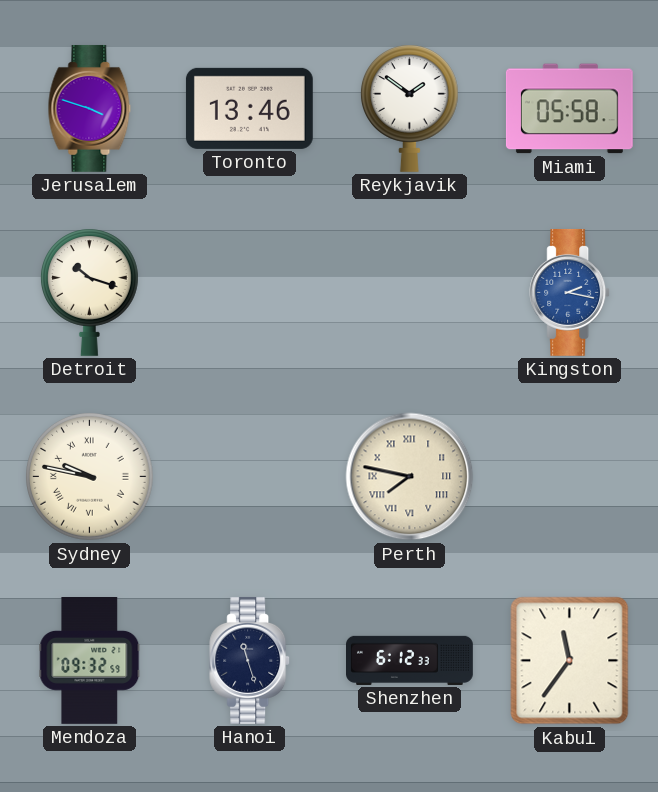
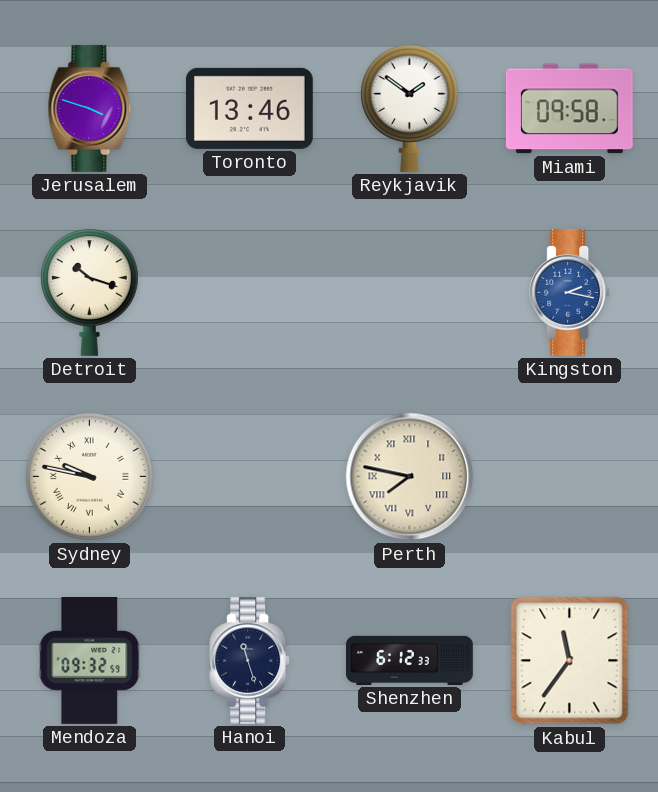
Miami: 05:58 -> 09:58 (569, 109)
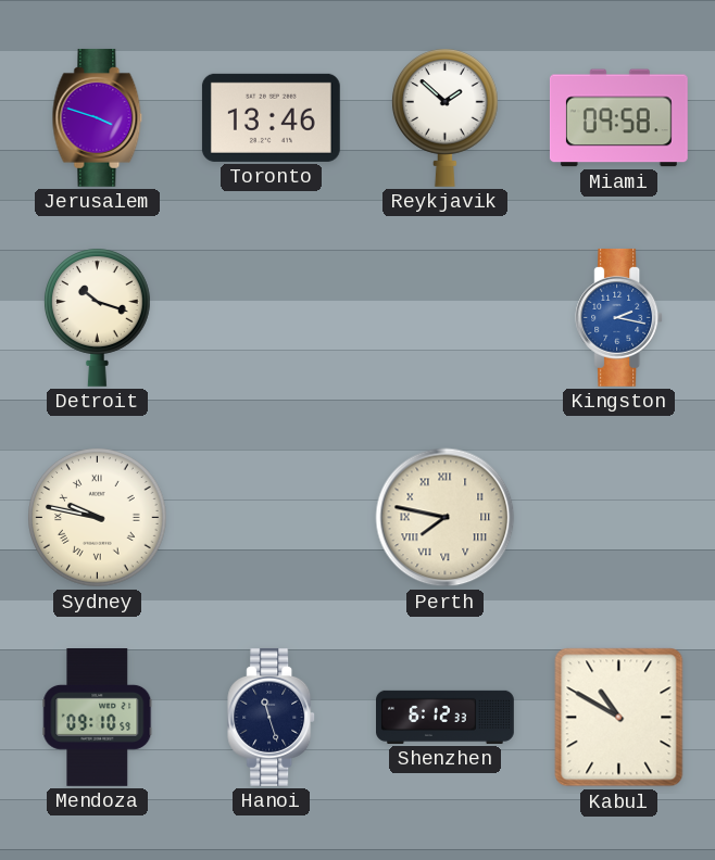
Reykjavik: 1:51 -> 1:52 (444, 117)
Mendoza: 09:32 -> 09:10 (98, 718)
Kabul: 11:36 -> 10:50 (619, 718)
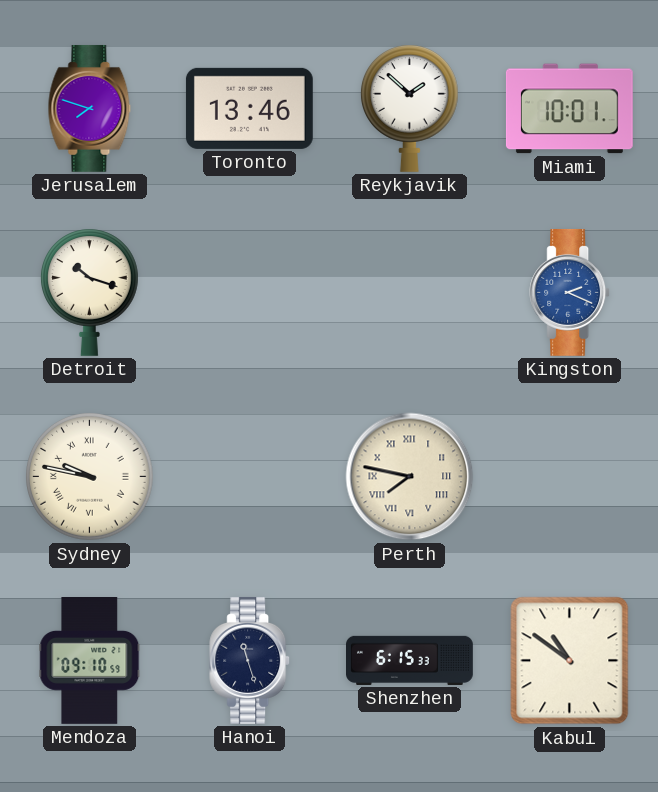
Jerusalem: 3:48 -> 7:48 (90, 108)
Miami: 09:58 -> 10:01 (569, 109)
Kingston: 2:17 -> 2:19 (570, 292)
Shenzhen: 6:12 -> 6:15 (410, 660)
Kabul: 10:50 -> 10:51 (570, 661)
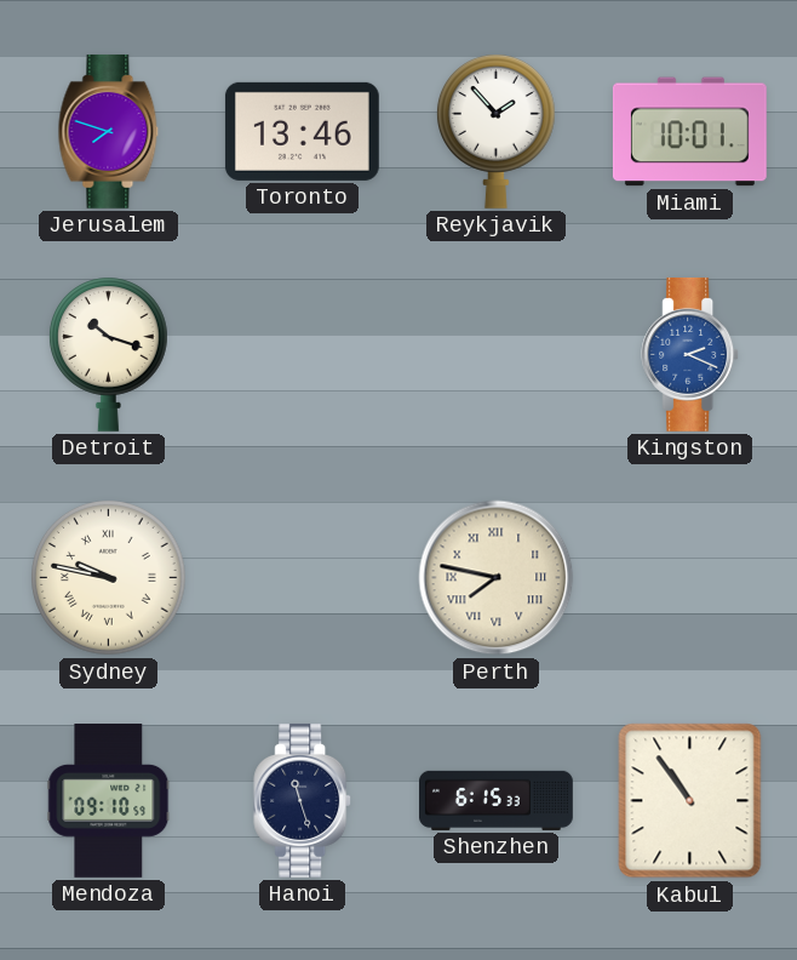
Reykjavik: 1:52 -> 1:53 (495, 131)
Kabul: 10:51 -> 10:54 (690, 801)
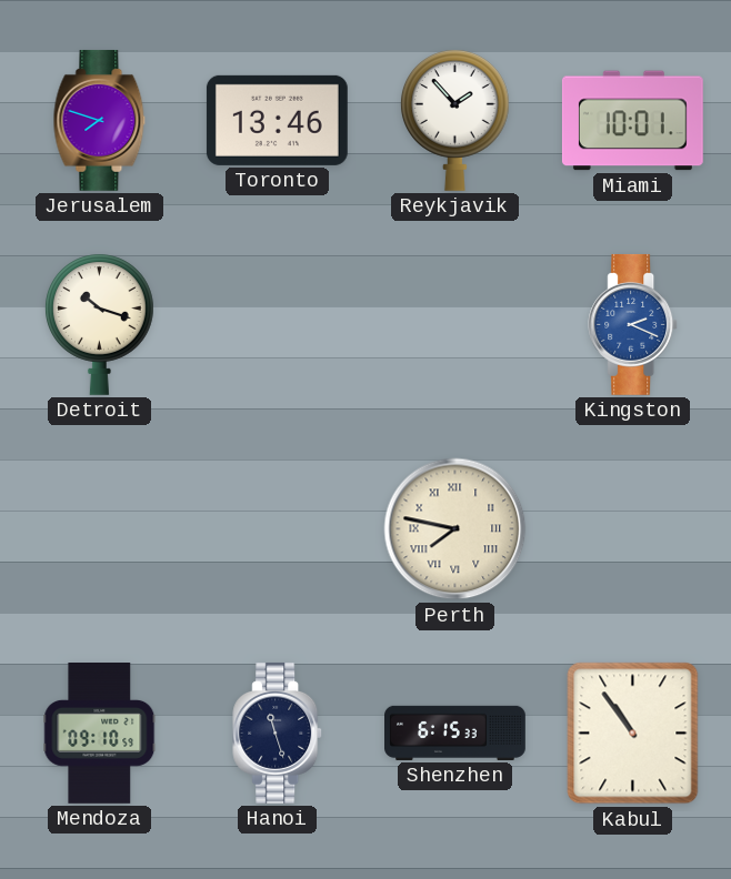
Sydney: 9:47 -> none (109, 578)
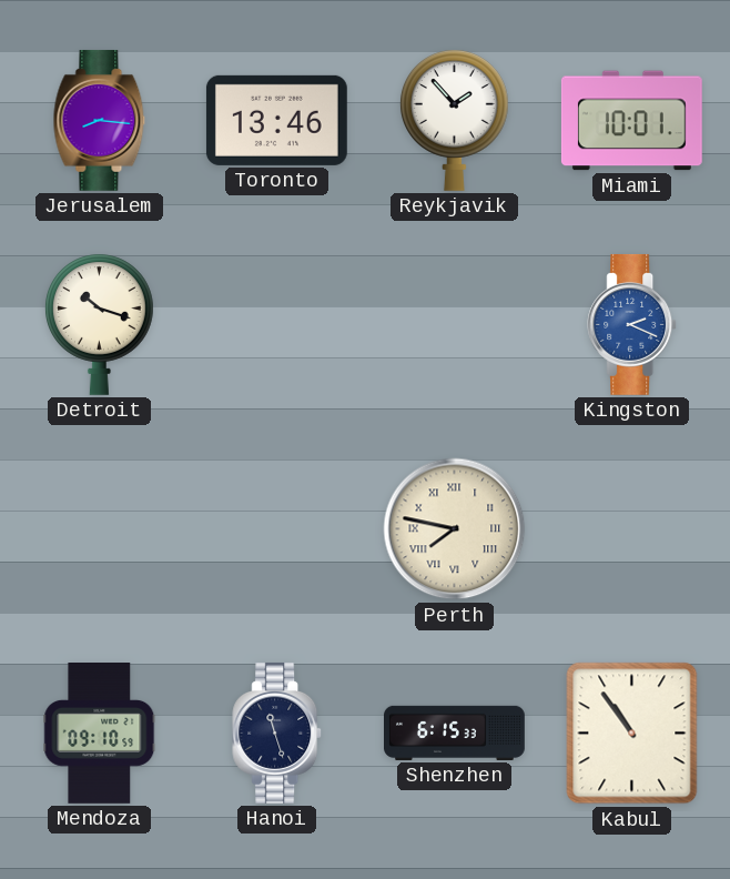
Jerusalem: 7:48 -> 8:16 (100, 120)
